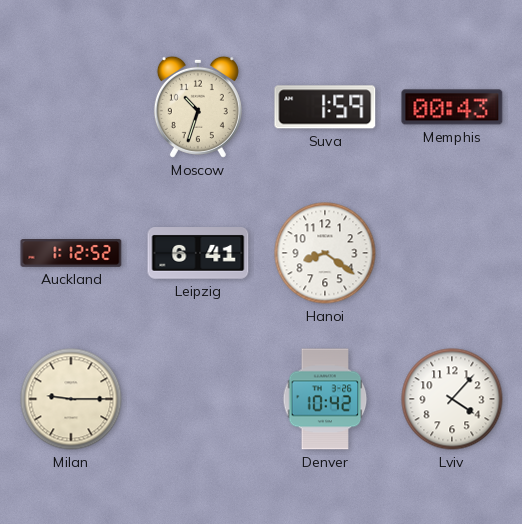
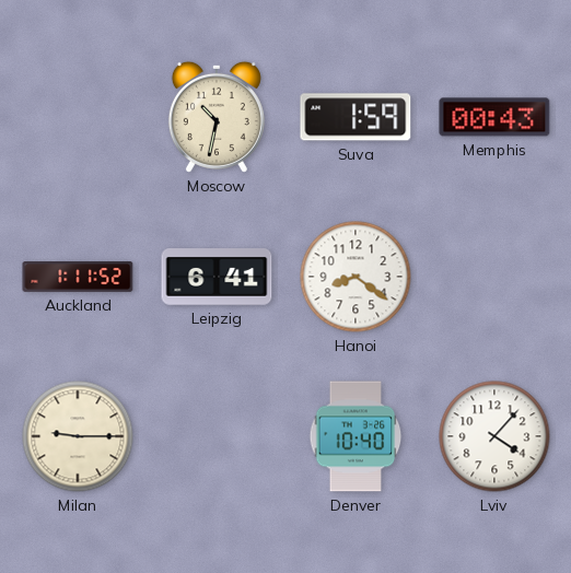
Moscow: 10:33 -> 10:32 (217, 117)
Auckland: 1:12 -> 1:11 (78, 278)
Denver: 10:42 -> 10:40 (356, 436)
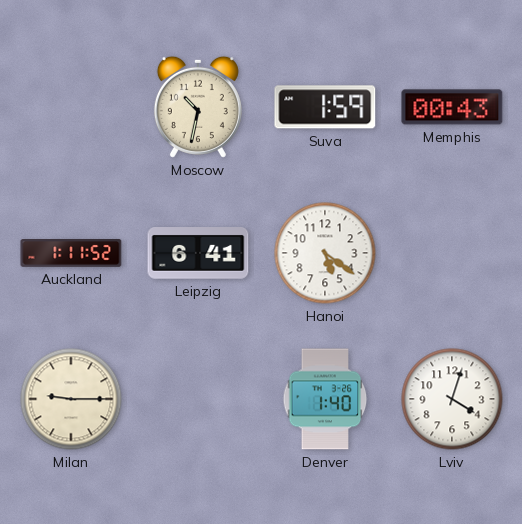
Hanoi: 8:21 -> 5:21 (325, 253)
Denver: 10:40 -> 1:40 (325, 399)
Lviv: 4:07 -> 4:03 (452, 399)
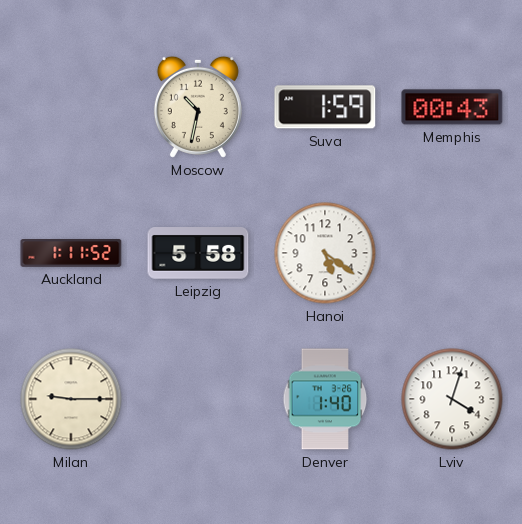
Leipzig: 6:41 -> 5:58 (198, 254)
